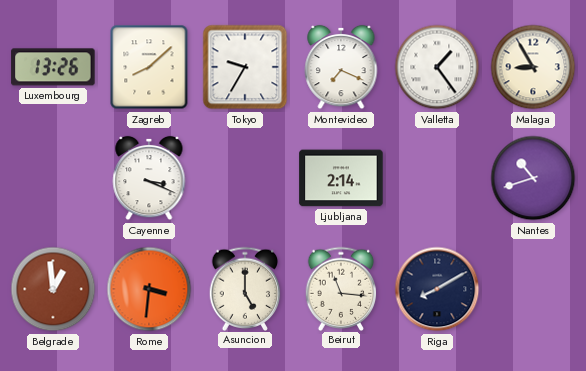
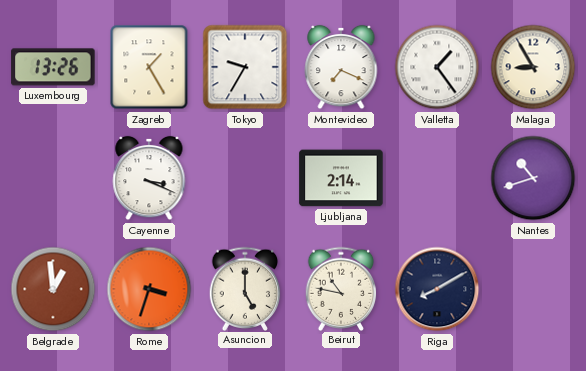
Zagreb: 8:08 -> 1:25 (149, 67)
Rome: 3:31 -> 3:33 (149, 289)
Beirut: 11:16 -> 10:47 (341, 288)
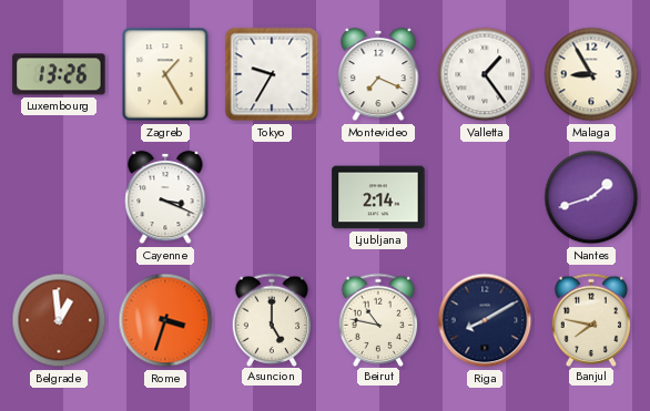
Nantes: 10:42 -> 1:42 (591, 197)
Banjul: none -> 7:47 (591, 319)
